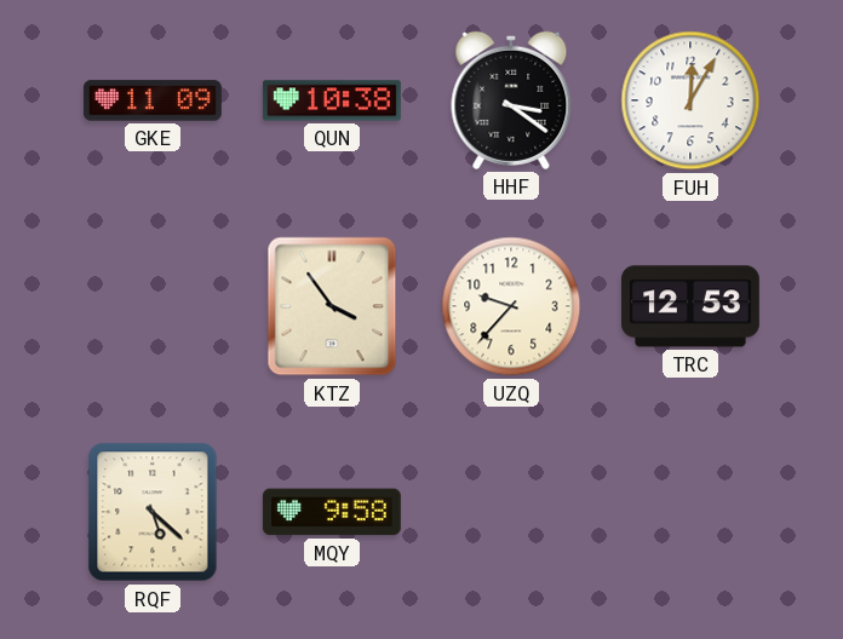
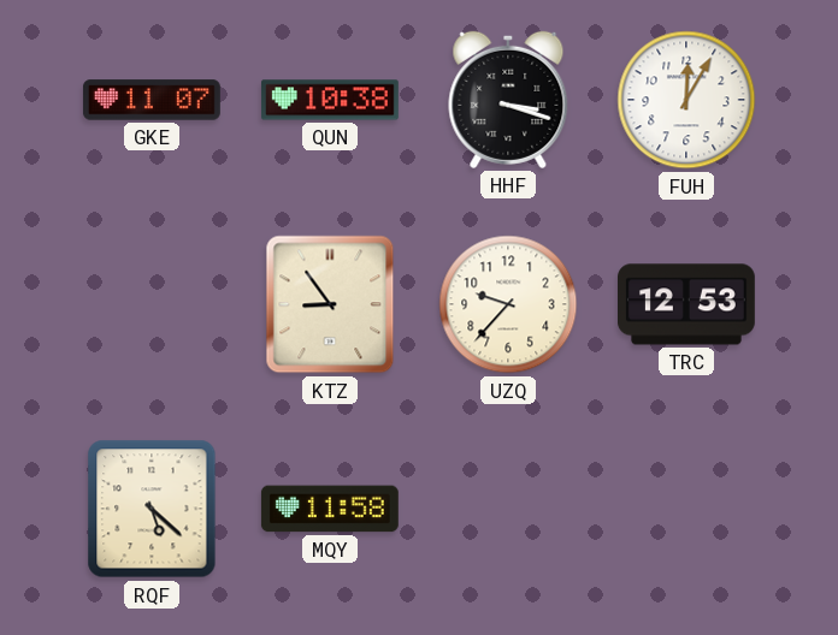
GKE: 11:09 -> 11:07 (152, 100)
HHF: 3:21 -> 3:18 (508, 100)
KTZ: 3:54 -> 8:54 (330, 304)
MQY: 9:58 -> 11:58 (330, 509)
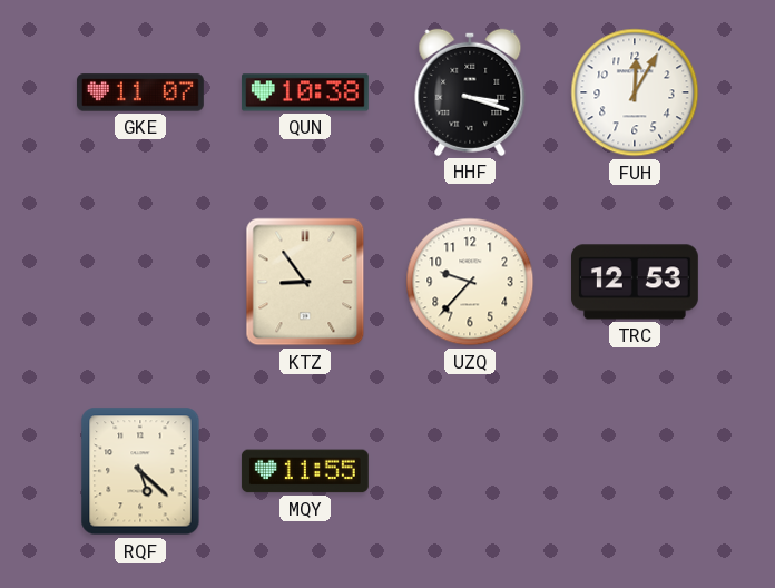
MQY: 11:58 -> 11:55 (305, 471)
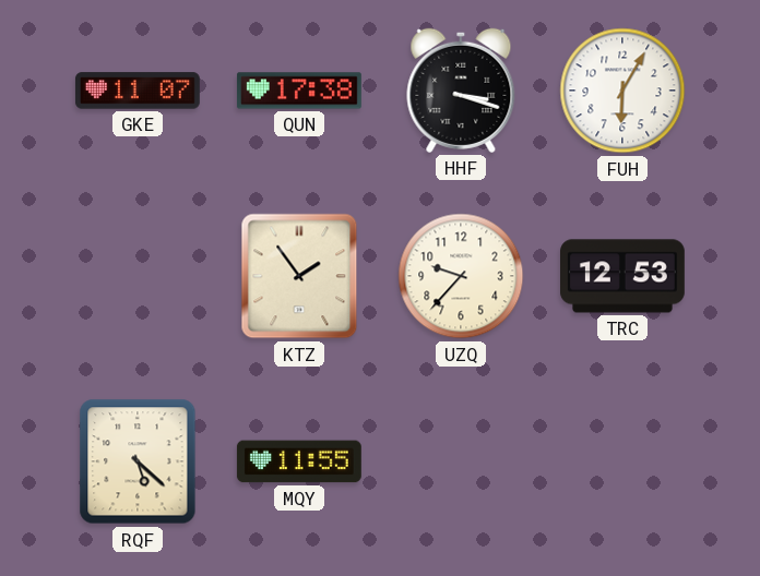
QUN: 10:38 -> 17:38 (299, 91)
FUH: 12:05 -> 6:05 (622, 91)
KTZ: 8:54 -> 1:54 (299, 276)
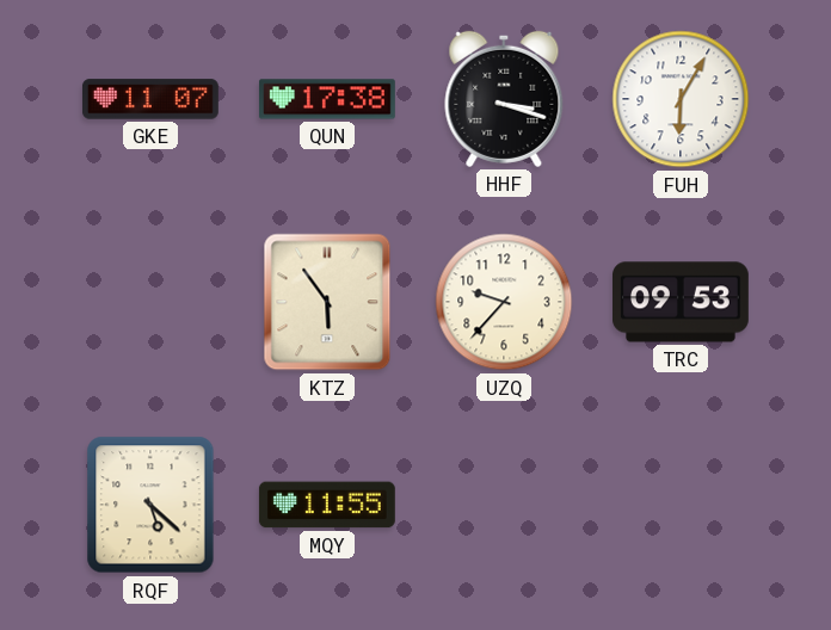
KTZ: 1:54 -> 5:54 (327, 302)
TRC: 12:53 -> 09:53 (682, 302)
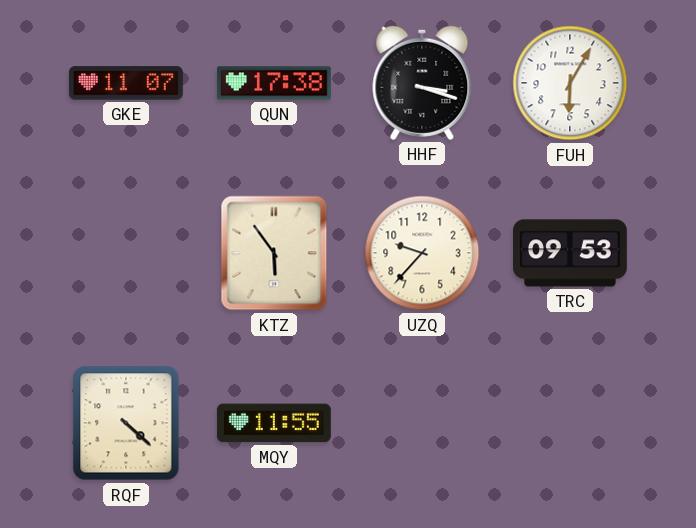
RQF: 5:22 -> 4:22 (126, 423)
